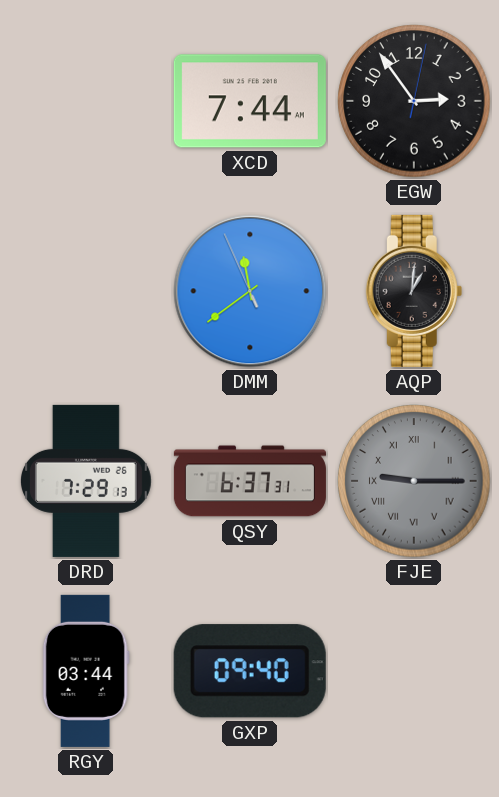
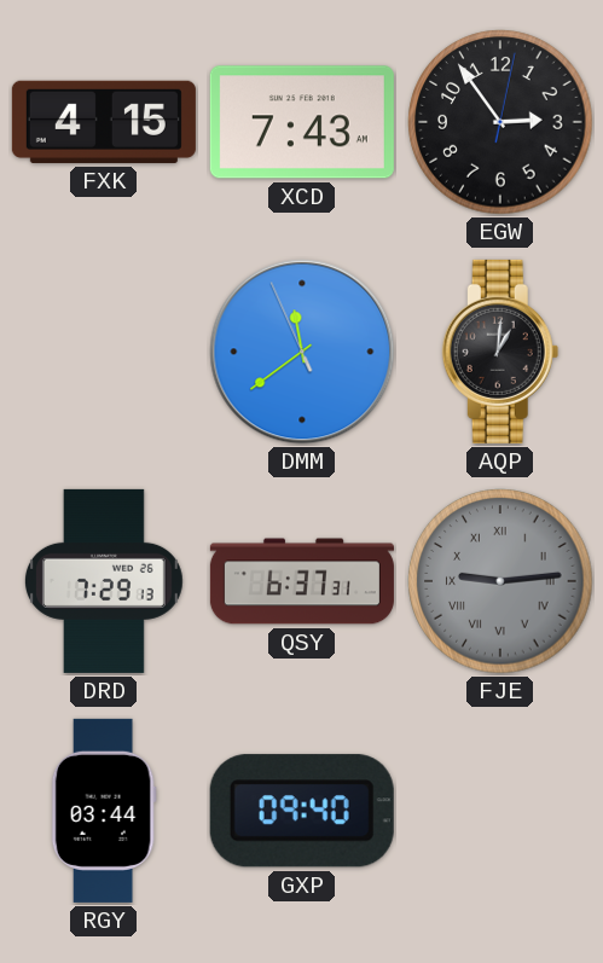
FXK: none -> 4:15 (104, 122)
XCD: 7:44 -> 7:43 (302, 122)
FJE: 9:15 -> 9:14 (500, 581)
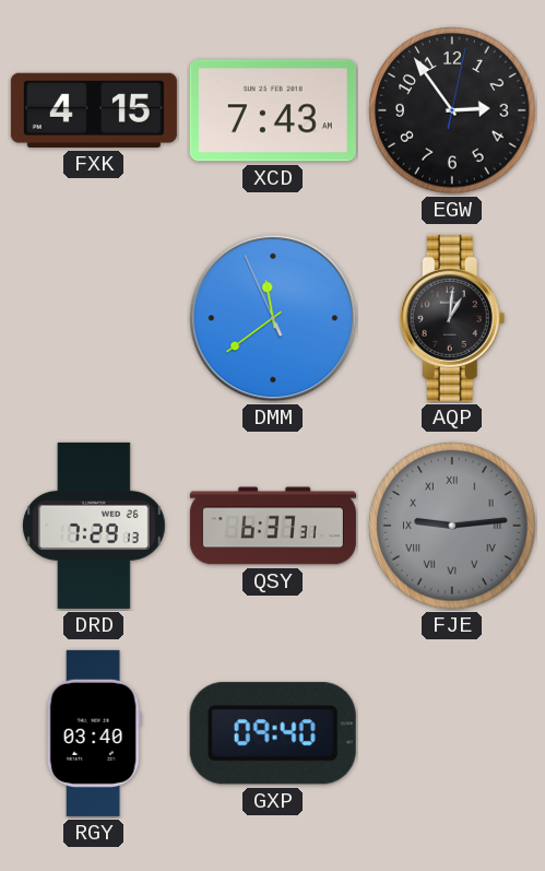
RGY: 03:44 -> 03:40 (94, 733)
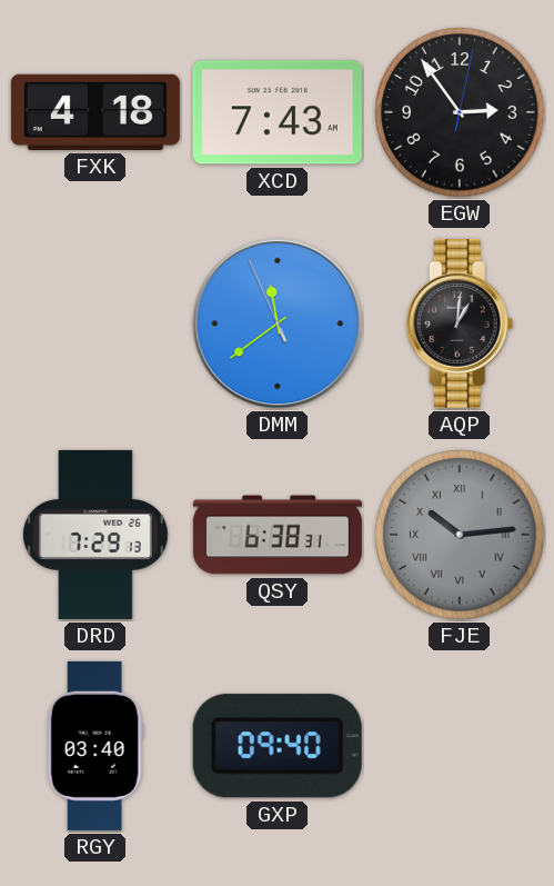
FXK: 4:15 -> 4:18 (95, 112)
QSY: 6:37 -> 6:38 (278, 535)
FJE: 9:14 -> 10:14 (460, 535)
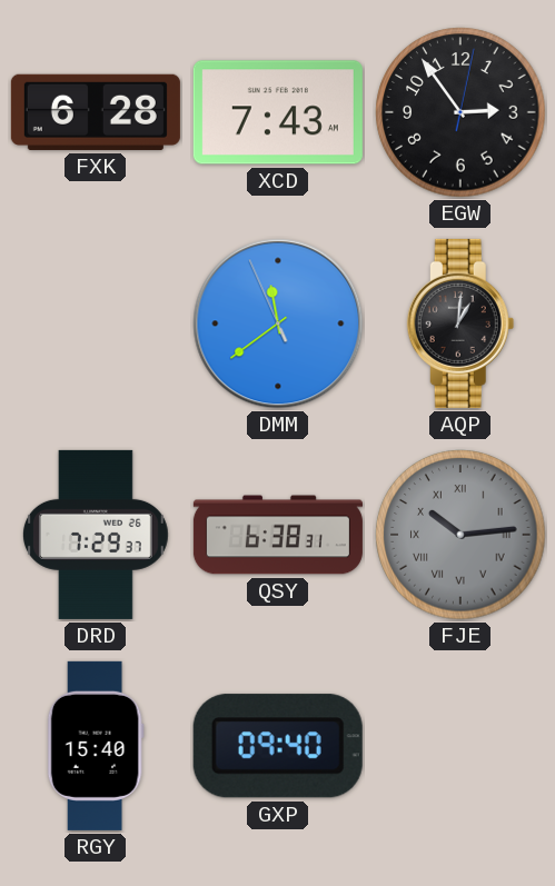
FXK: 4:18 -> 6:28 (96, 112)
DRD: 7:29:13 -> 7:29:37 (96, 535)
RGY: 03:40 -> 15:40 (96, 746)
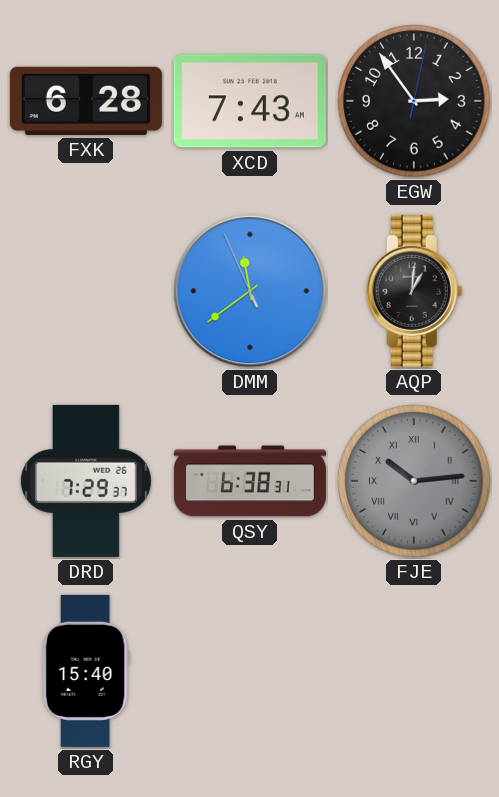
GXP: 09:40 -> none (278, 746)
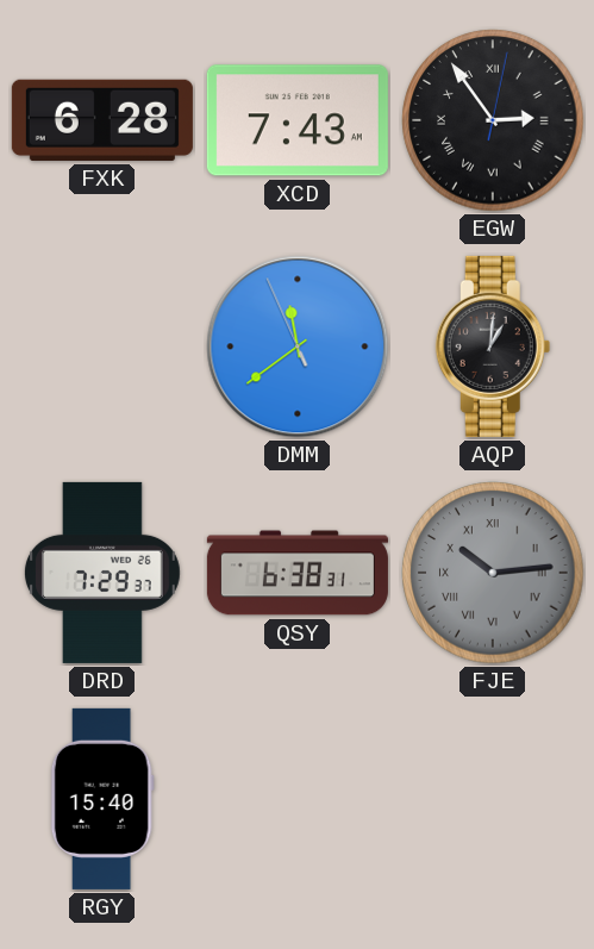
EGW numerals: Arabic -> Roman (493, 120)
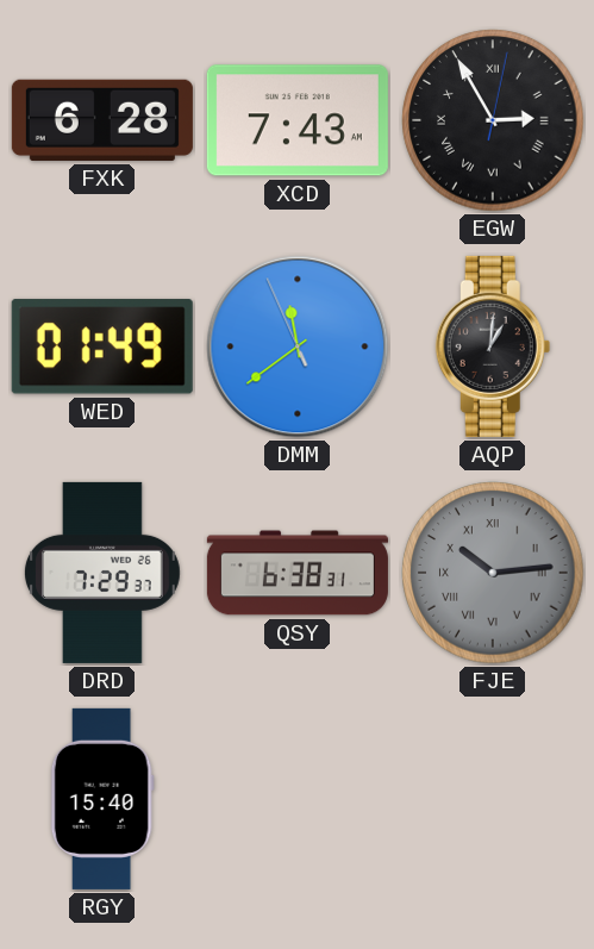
EGW: 2:54 -> 2:55 (493, 120)
WED: none -> 01:49 (102, 346)
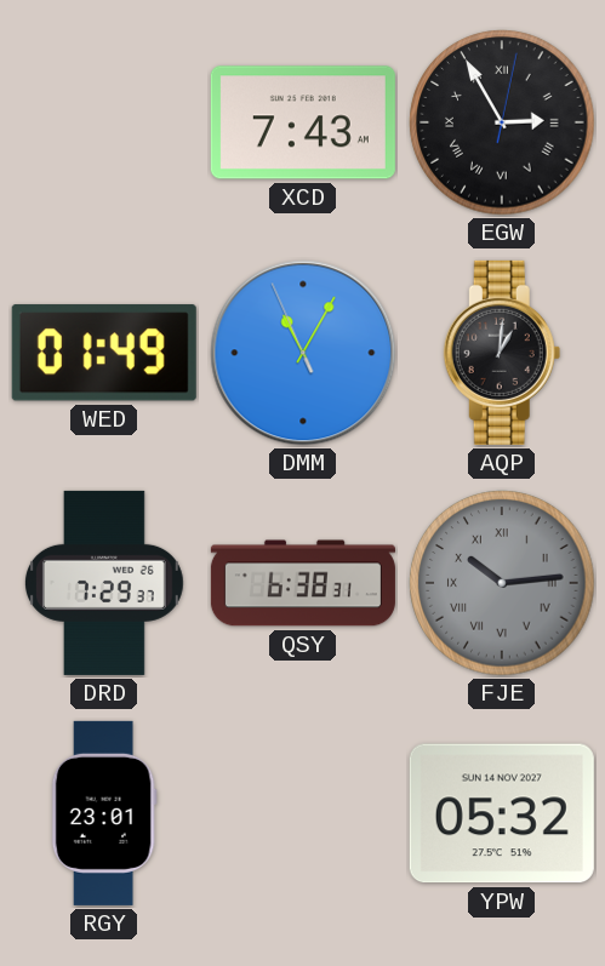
FXK: 6:28 -> none (102, 120)
DMM: 11:38 -> 11:04 (303, 353)
RGY: 15:40 -> 23:01 (104, 813)
YPW: none -> 05:32 (502, 813)
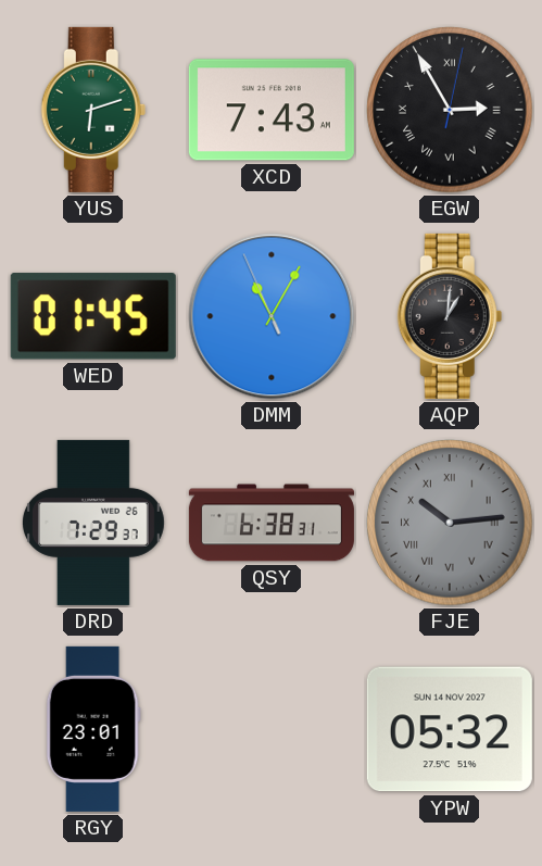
YUS: none -> 6:12 (93, 110)
WED: 01:49 -> 01:45 (93, 316)
